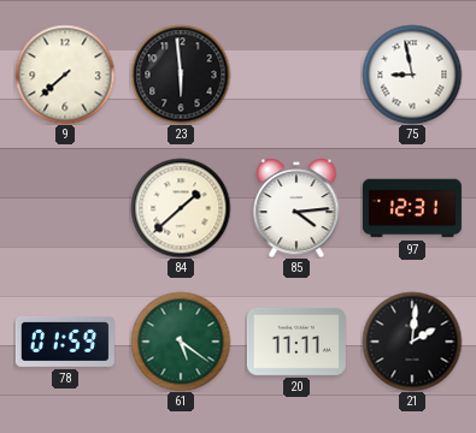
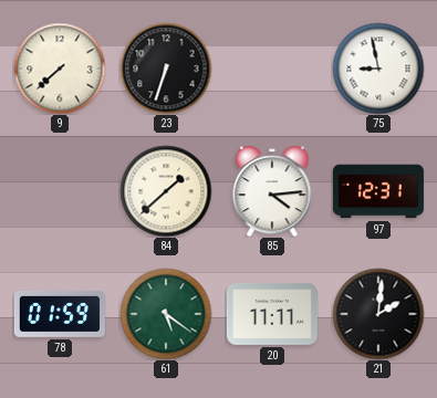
23: 5:59 -> 6:33 (166, 69)
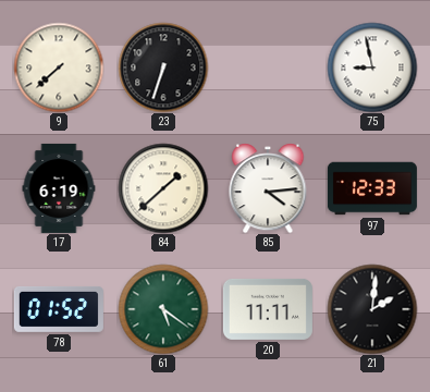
17: none -> 6:19 (59, 188)
97: 12:31 -> 12:33 (372, 188)
78: 01:59 -> 01:52 (59, 309)
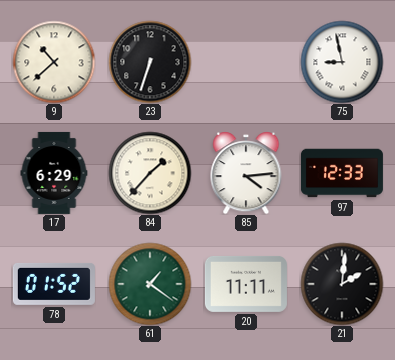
9: 7:38 -> 10:38 (54, 62)
17: 6:19 -> 6:29 (54, 173)
84: 1:38 -> 1:37 (150, 173)
61: 5:21 -> 1:21 (150, 284)
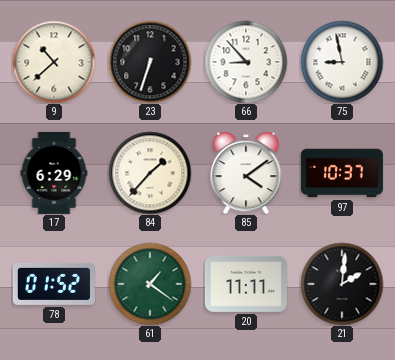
66: none -> 8:53 (246, 62)
85: 4:14 -> 4:09 (246, 173)
97: 12:33 -> 10:37 (342, 173)
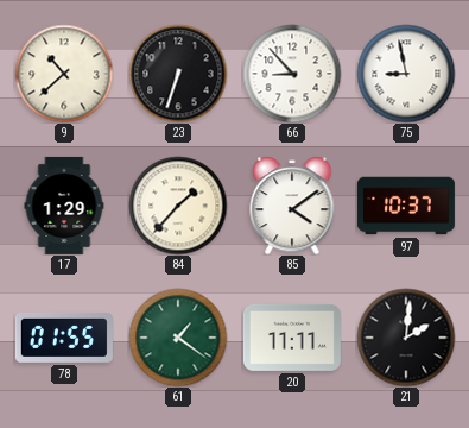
17: 6:29 -> 1:29 (64, 206)
78: 01:52 -> 01:55 (64, 338)
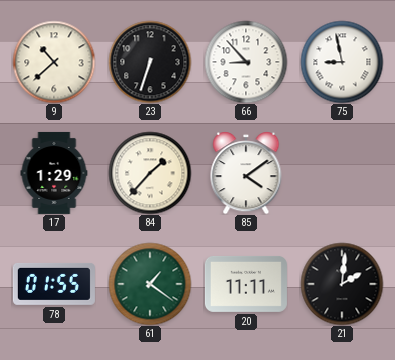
97: 10:37 -> none (406, 206)
